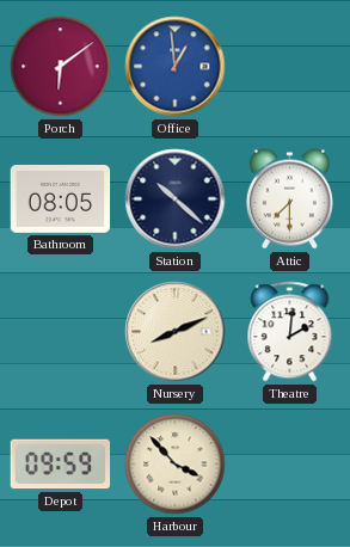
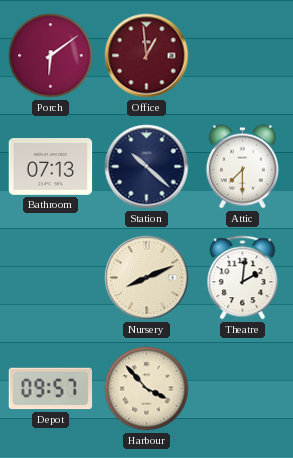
Office dial: blue -> burgundy (147, 56)
Bathroom: 08:05 -> 07:13 (51, 167)
Depot: 09:59 -> 09:57 (51, 389)
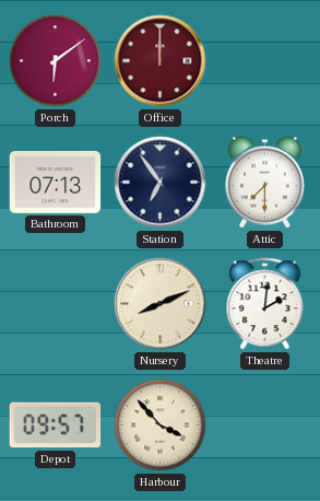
Office: 12:59 -> 12:00 (161, 61)
Station: 10:22 -> 6:54 (161, 183)
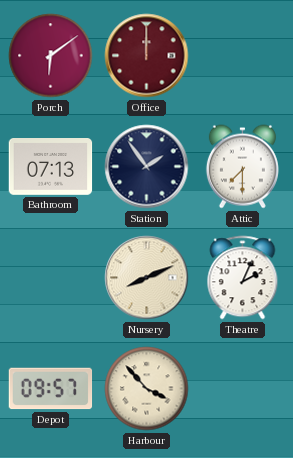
Station: 6:54 -> 1:54 (147, 167)
Theatre: 2:01 -> 2:04 (243, 278)
